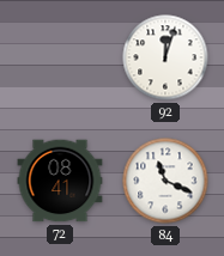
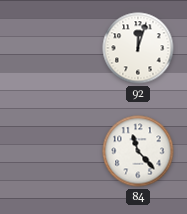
72: 08:41 -> none (60, 181)
84: 11:19 -> 11:23 (138, 151)
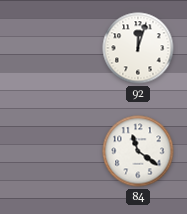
84: 11:23 -> 11:21 (138, 151)
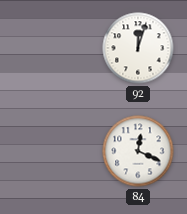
84: 11:21 -> 12:19 (138, 151)
